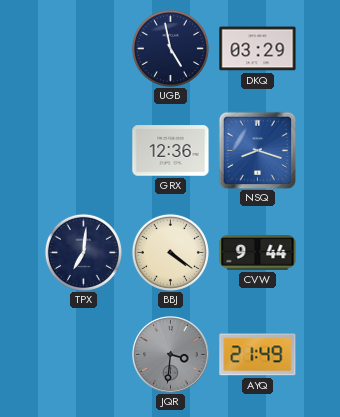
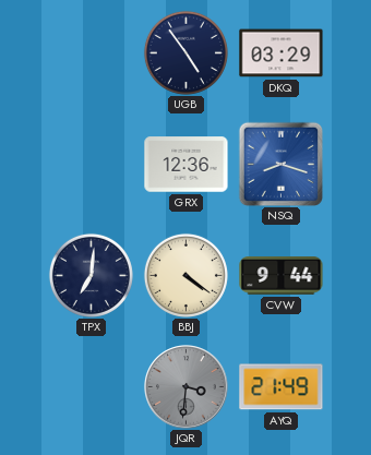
UGB: 4:58 -> 4:54 (185, 52)
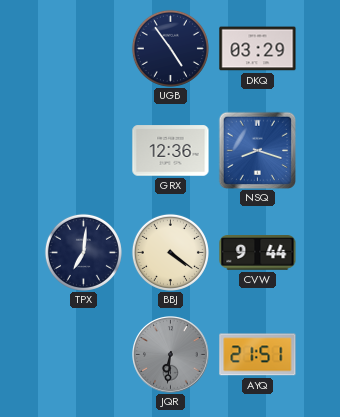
JQR: 3:31 -> 6:31 (171, 355)
AYQ: 21:49 -> 21:51 (258, 355)
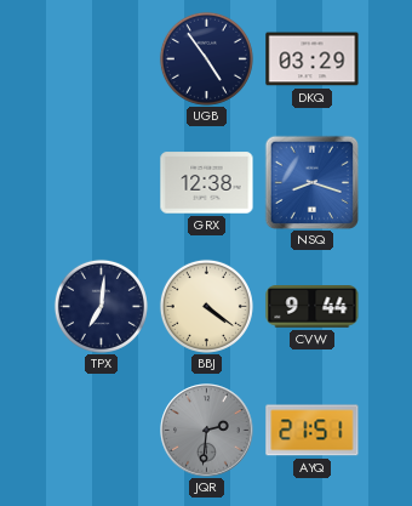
GRX: 12:36 -> 12:38 (207, 183)
JQR: 6:31 -> 2:31 (207, 431)
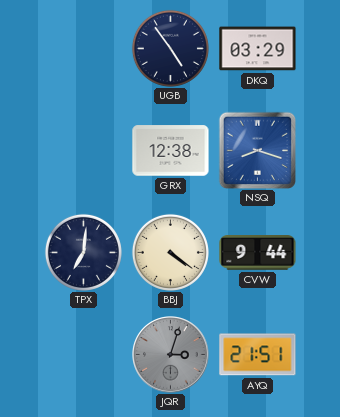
JQR: 2:31 -> 3:03 (171, 355)
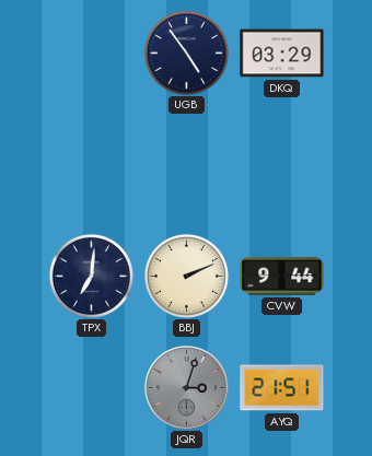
GRX: 12:38 -> none (171, 151)
NSQ: 8:18 -> none (257, 150)
BBJ: 4:21 -> 2:11 (186, 276)
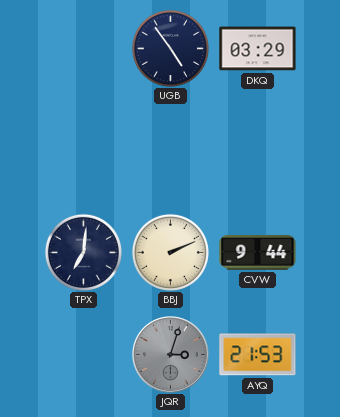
AYQ: 21:51 -> 21:53 (258, 355)
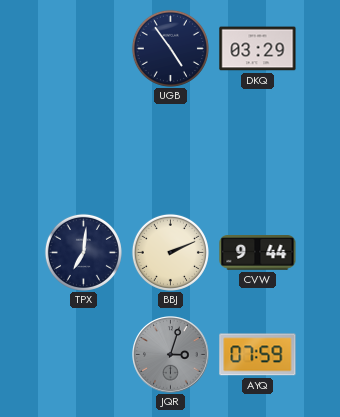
AYQ: 21:53 -> 07:59 (258, 355)
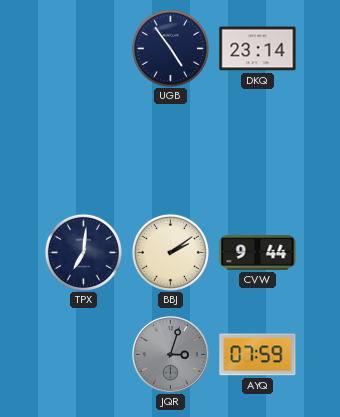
DKQ: 03:29 -> 23:14 (258, 49)
BBJ: 2:11 -> 2:09 (170, 252)
